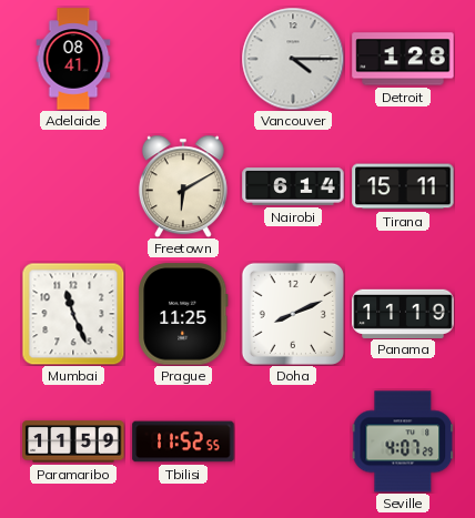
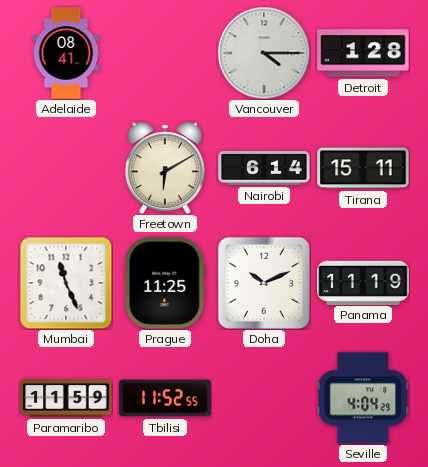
Doha: 8:11 -> 10:11 (264, 283)
Seville: 4:07 -> 4:04 (363, 398)
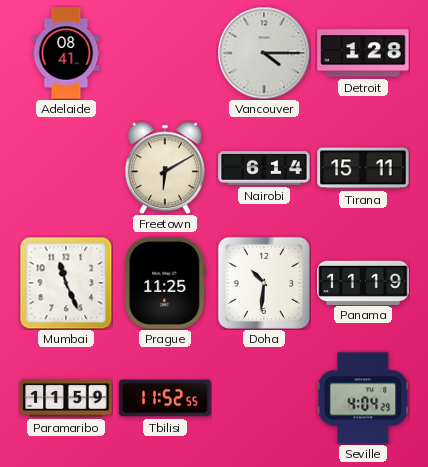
Doha: 10:11 -> 10:31 (264, 283)
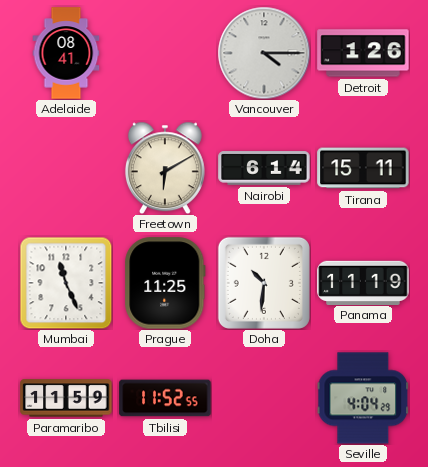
Detroit: 1:28 -> 1:26 (363, 53)
